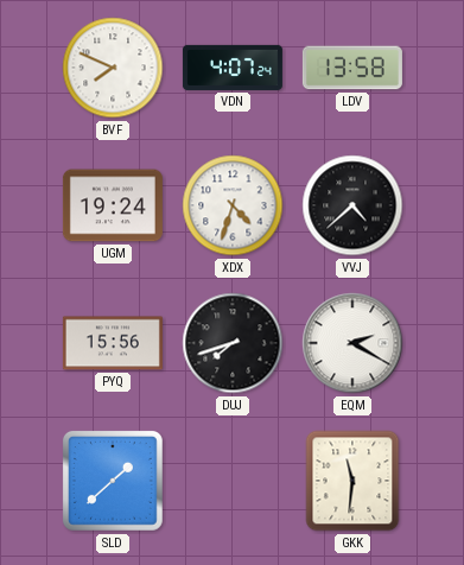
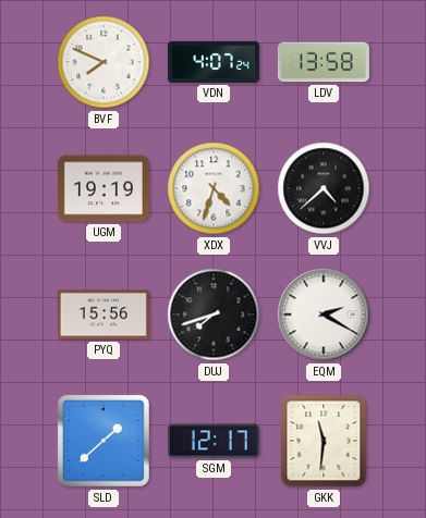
UGM: 19:24 -> 19:19 (104, 188)
SGM: none -> 12:17 (214, 441)
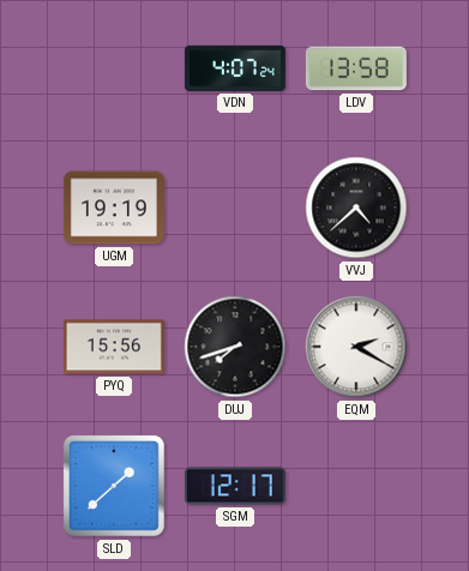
BVF: 7:49 -> none (104, 62)
XDX: 4:33 -> none (214, 188)
GKK: 11:31 -> none (324, 441)
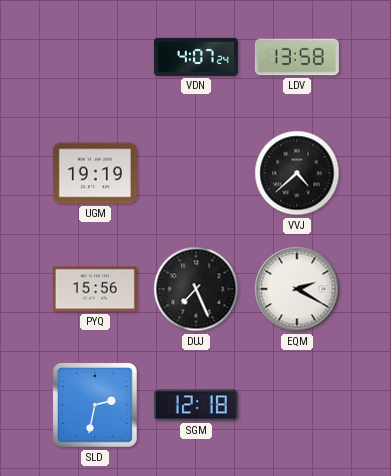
DUJ: 7:42 -> 7:26 (196, 289)
SLD: 1:38 -> 2:32 (95, 405)
SGM: 12:17 -> 12:18 (196, 405)
